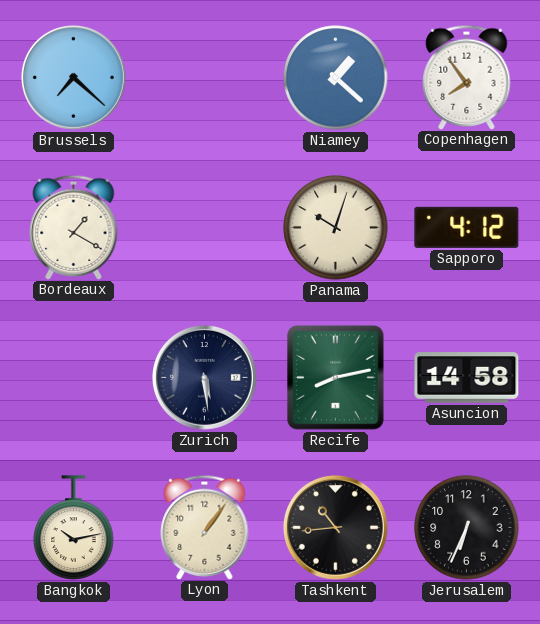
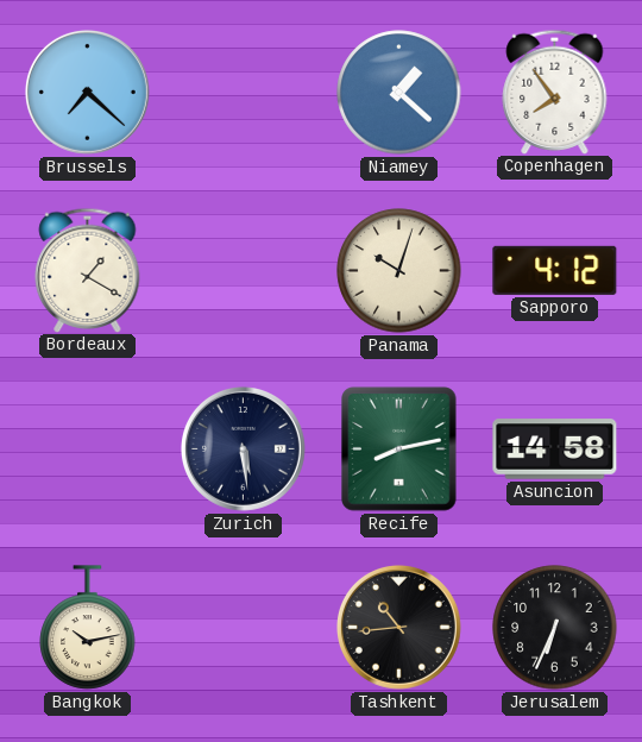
Lyon: 1:06 -> none (205, 527)
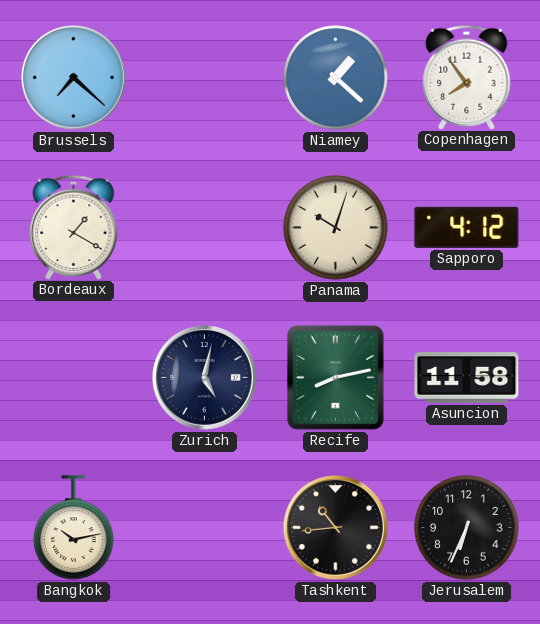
Zurich: 5:29 -> 5:02 (204, 377)
Asuncion: 14:58 -> 11:58 (467, 378)
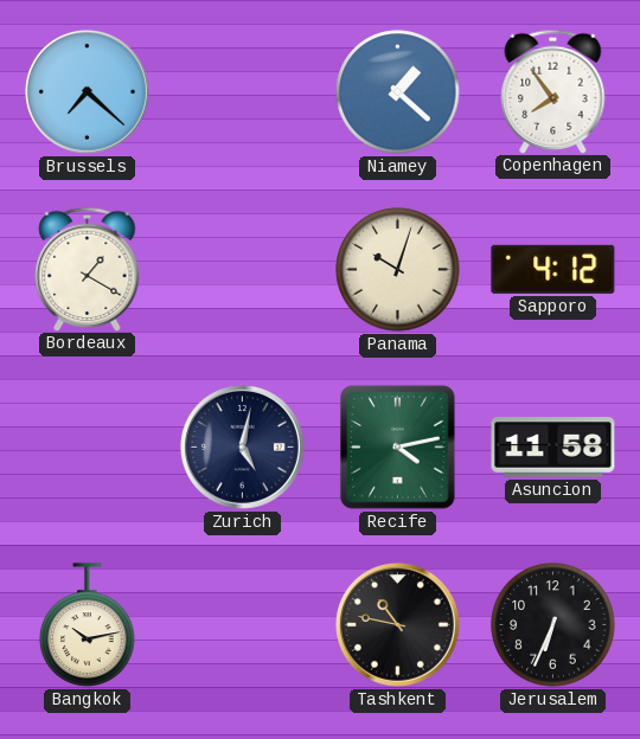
Recife: 8:13 -> 4:13 (398, 448)
Tashkent: 10:44 -> 10:47 (397, 624)
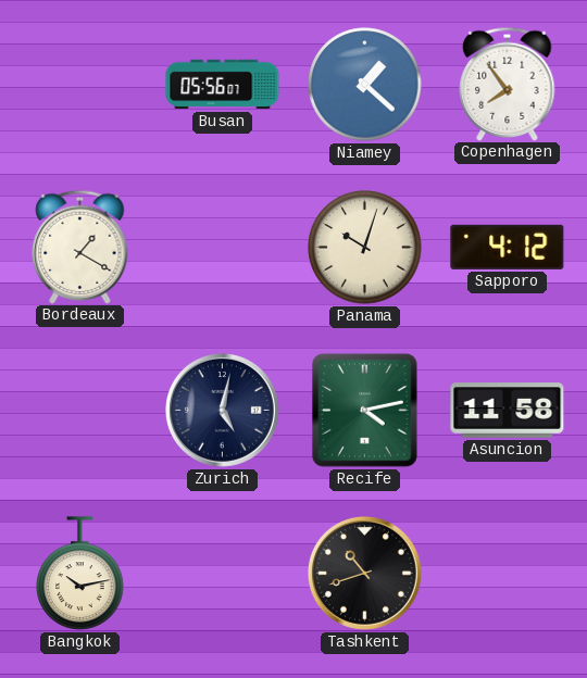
Brussels: 7:22 -> none (87, 91)
Busan: none -> 05:56 (223, 85)
Tashkent: 10:47 -> 10:42 (364, 573)
Jerusalem: 6:34 -> none (553, 625)
